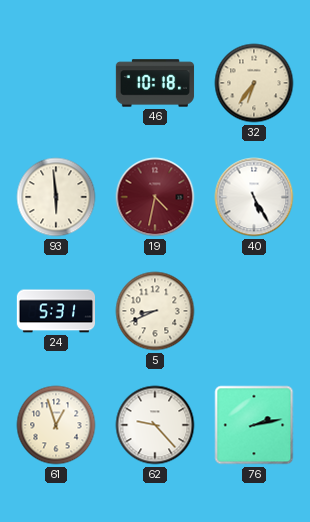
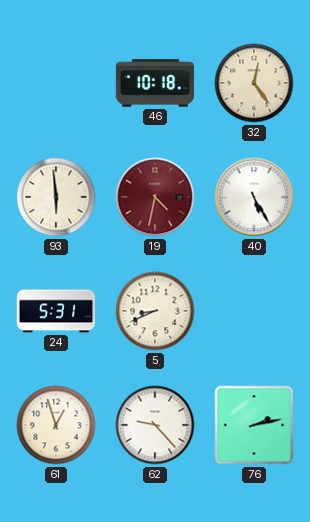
32: 6:36 -> 12:24 (254, 83)
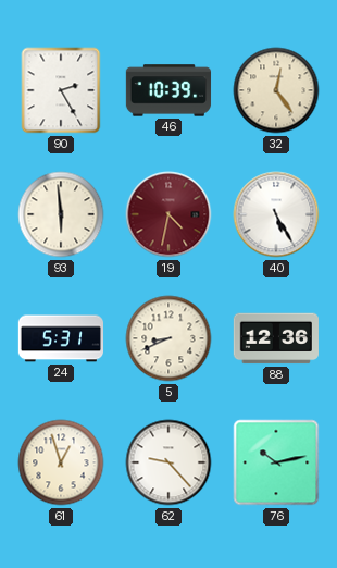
90: none -> 2:25 (61, 90)
46: 10:18 -> 10:39 (168, 90)
88: none -> 12:36 (276, 338)
76: 2:13 -> 10:13 (276, 462)
